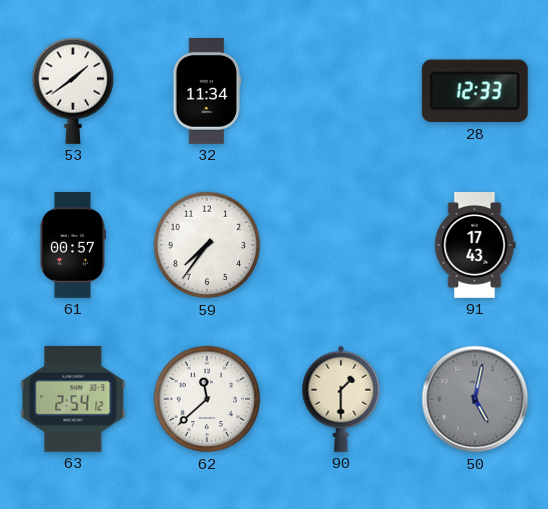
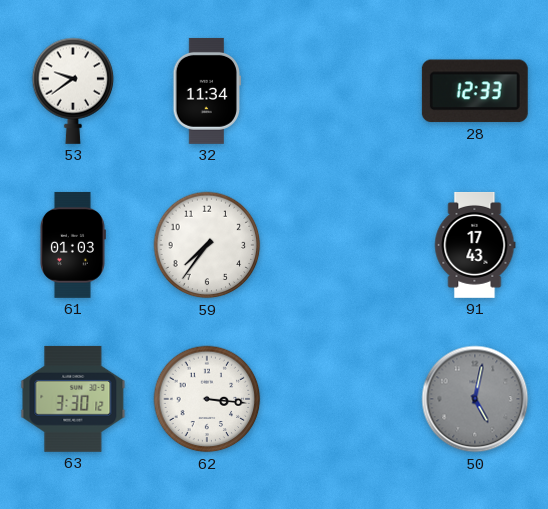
53: 1:39 -> 9:39 (73, 91)
61: 00:57 -> 01:03 (72, 245)
63: 2:54 -> 3:30 (73, 399)
62: 11:38 -> 3:16 (207, 399)
90: 1:30 -> none (341, 399)
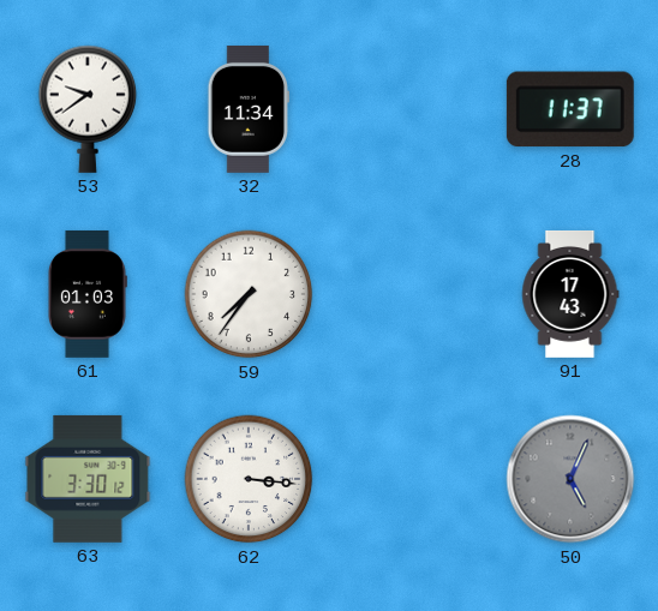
28: 12:33 -> 11:37 (570, 109)
50: 5:02 -> 5:04 (570, 479)
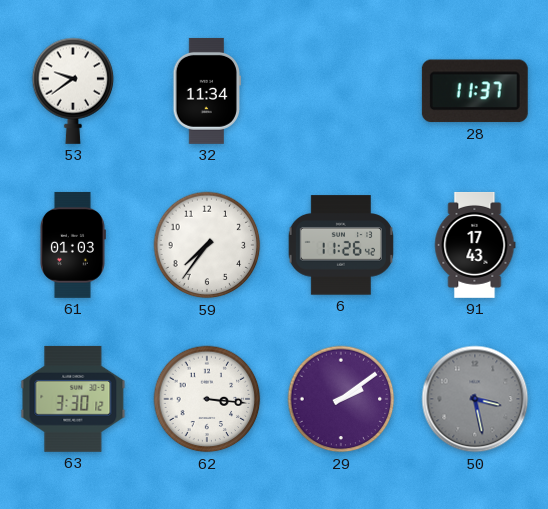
6: none -> 11:26 (341, 245)
29: none -> 2:09 (341, 399)
50: 5:04 -> 3:28 (475, 399)
